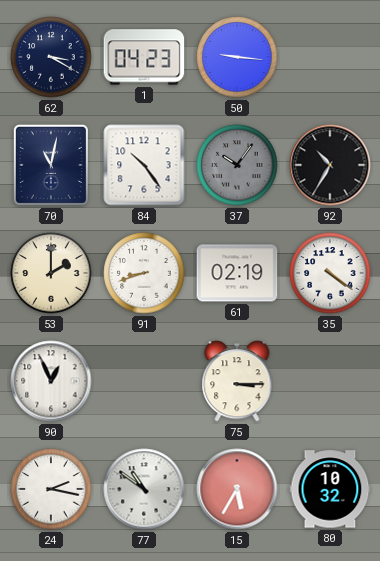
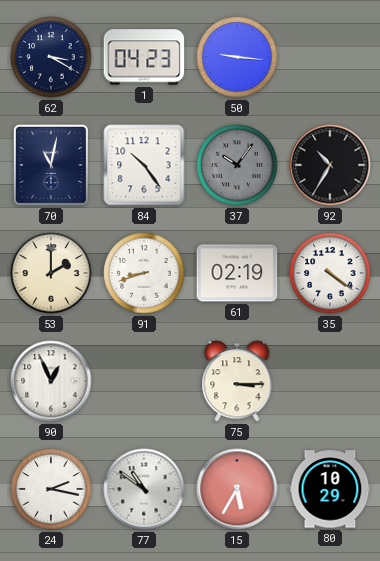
80: 10:32 -> 10:29 (330, 489)
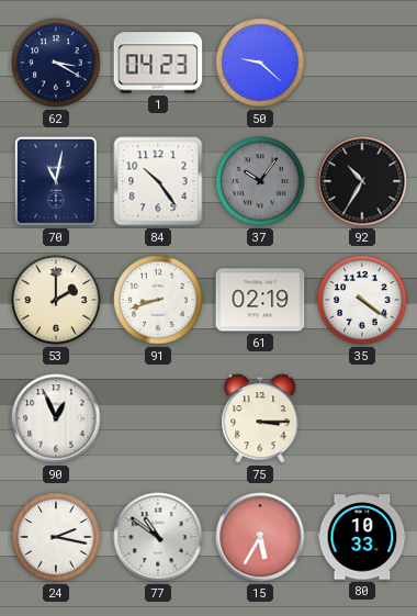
50: 9:16 -> 9:22 (260, 63)
80: 10:29 -> 10:33 (362, 537)
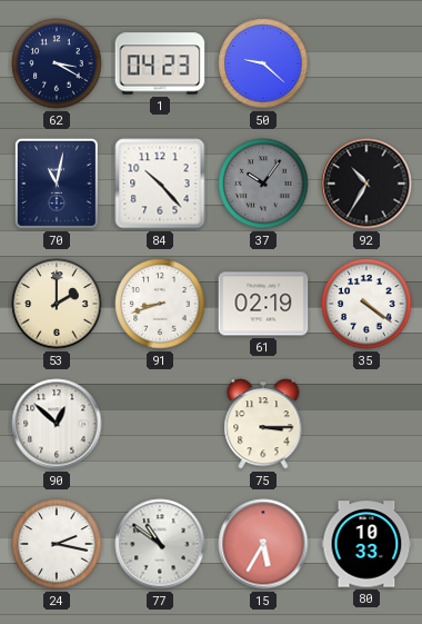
84: 10:24 -> 10:23 (160, 184)
90: 12:56 -> 12:52 (57, 424)
